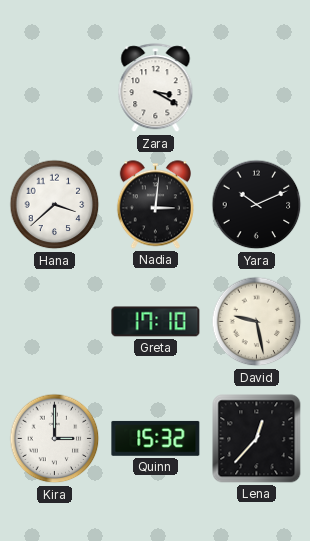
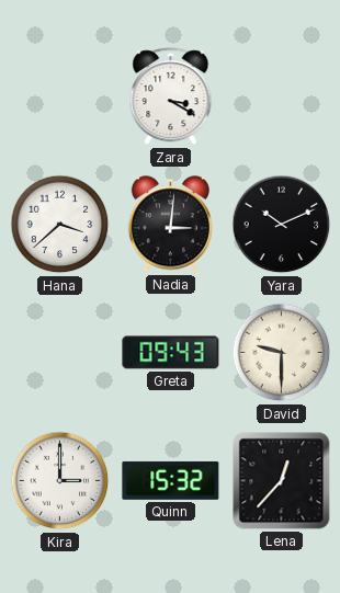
Greta: 17:10 -> 09:43 (171, 353)
David: 9:28 -> 9:30 (282, 353)
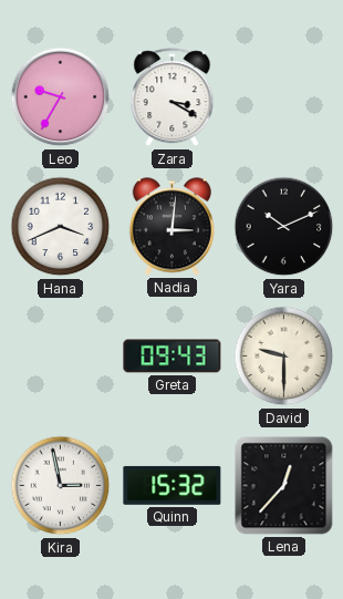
Leo: none -> 9:35 (61, 97)
Hana: 3:38 -> 3:41 (61, 227)
Kira: 3:00 -> 2:58 (61, 486)
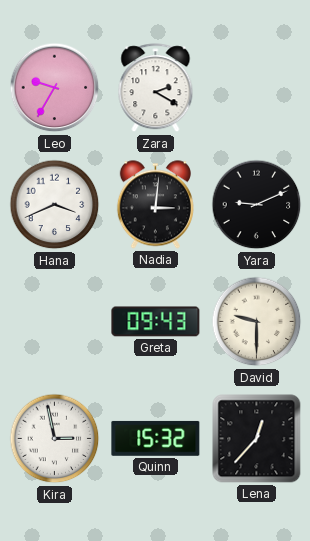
Zara: 3:20 -> 2:20 (156, 88)
Yara: 10:11 -> 9:11 (257, 205)
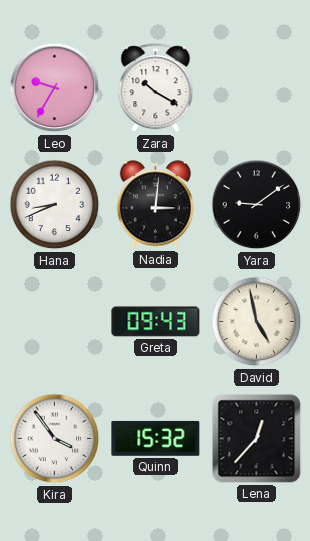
Zara: 2:20 -> 10:20 (156, 88)
Hana: 3:41 -> 8:41 (55, 205)
Yara: 9:11 -> 9:09 (257, 205)
David: 9:30 -> 4:58 (257, 322)
Kira: 2:58 -> 3:54 (55, 439)
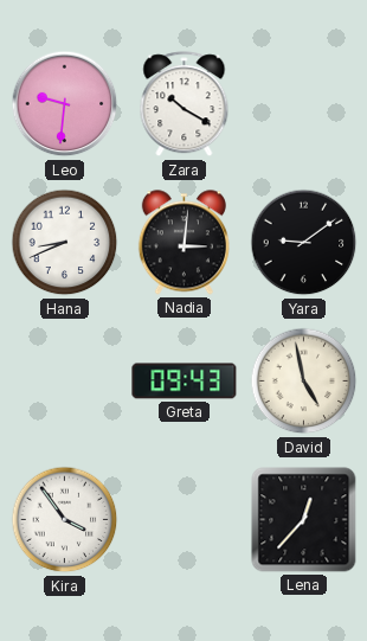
Leo: 9:35 -> 9:31 (65, 104)
Quinn: 15:32 -> none (156, 438)
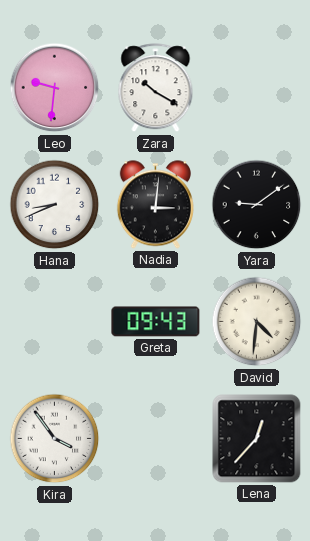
David: 4:58 -> 4:31 (257, 322)
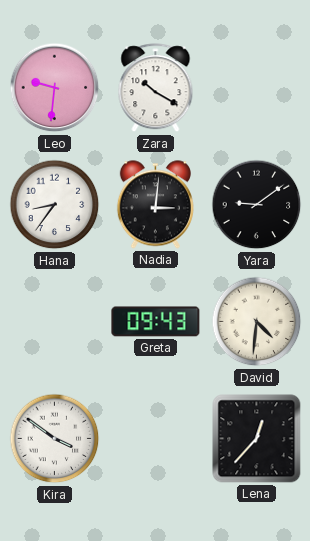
Hana: 8:41 -> 8:36 (55, 205)
Kira: 3:54 -> 3:51 (55, 439)
